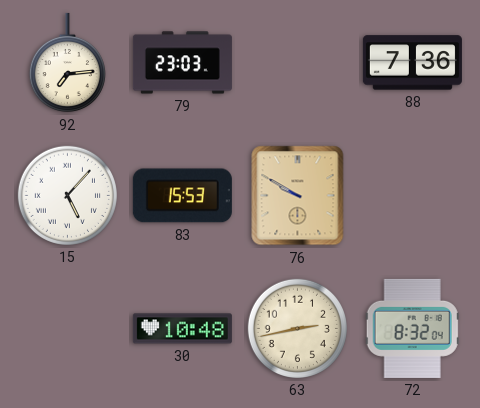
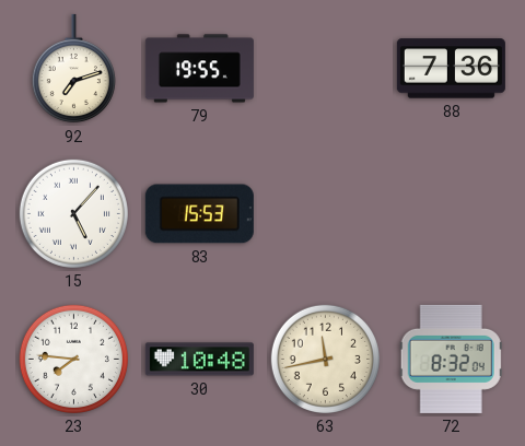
92: 7:14 -> 7:12 (73, 69)
79: 23:03 -> 19:55 (199, 69)
76: 9:50 -> none (298, 196)
23: none -> 7:46 (73, 359)
63: 2:43 -> 11:43 (325, 359)
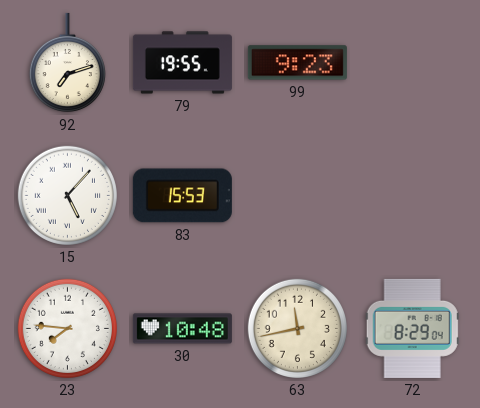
99: none -> 9:23 (297, 63)
88: 7:36 -> none (451, 69)
72: 8:32 -> 8:29 (412, 328)
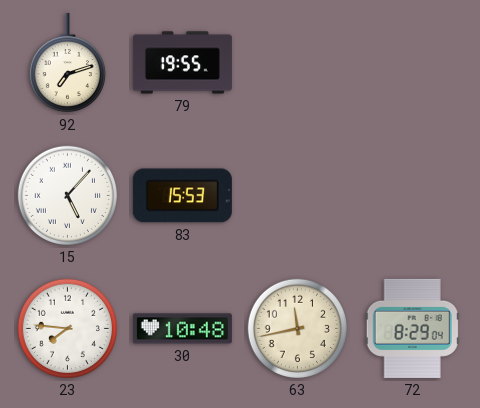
99: 9:23 -> none (297, 63)
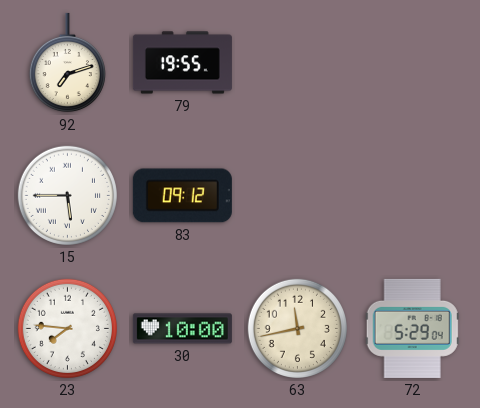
15: 5:07 -> 5:45 (67, 195)
83: 15:53 -> 09:12 (182, 196)
30: 10:48 -> 10:00 (182, 329)
72: 8:29 -> 5:29 (412, 328)
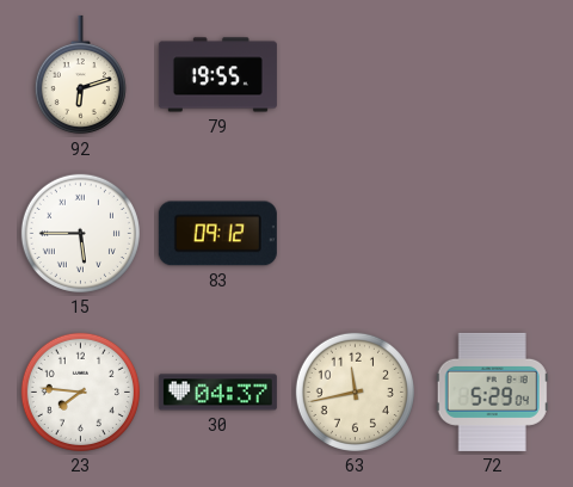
92: 7:12 -> 6:12 (80, 75)
30: 10:00 -> 04:37 (217, 393)
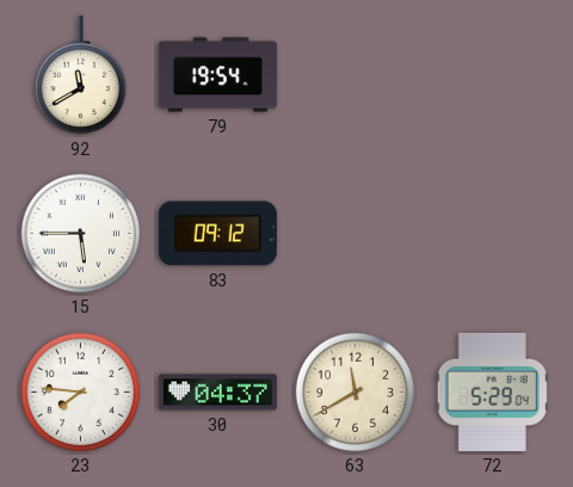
92: 6:12 -> 11:40 (80, 75)
79: 19:55 -> 19:54 (217, 75)
63: 11:43 -> 11:40 (355, 392)
